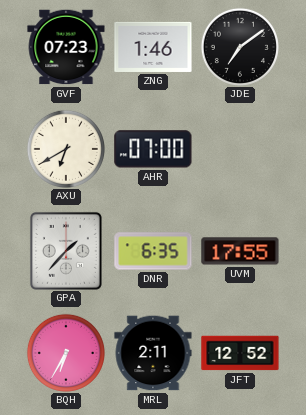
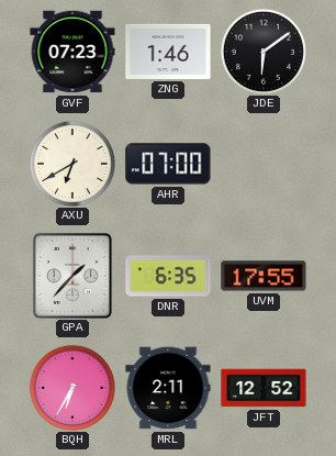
JDE: 7:09 -> 6:09 (264, 52)
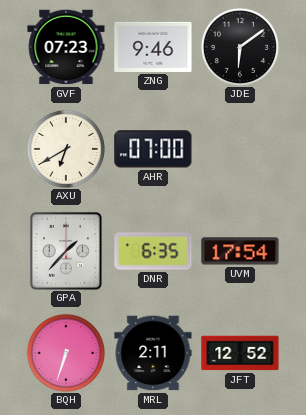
ZNG: 1:46 -> 9:46 (153, 47)
UVM: 17:55 -> 17:54 (240, 251)
BQH: 6:35 -> 6:33 (66, 353)
